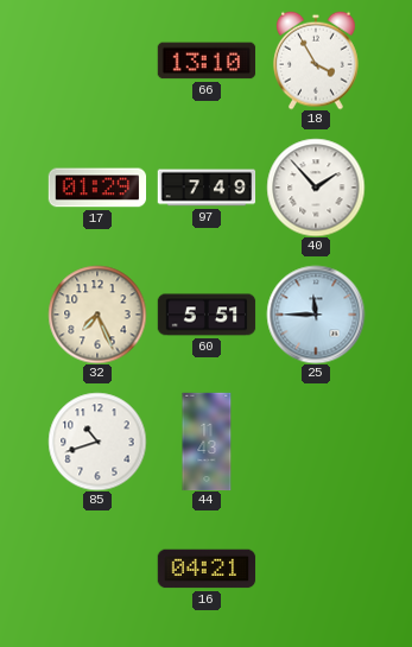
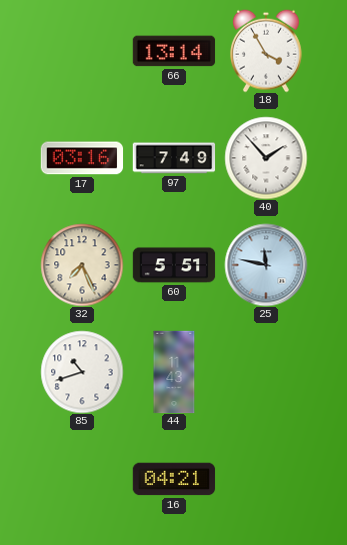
66: 13:10 -> 13:14 (174, 51)
17: 01:29 -> 03:16 (82, 158)
25: 11:45 -> 11:47 (266, 265)
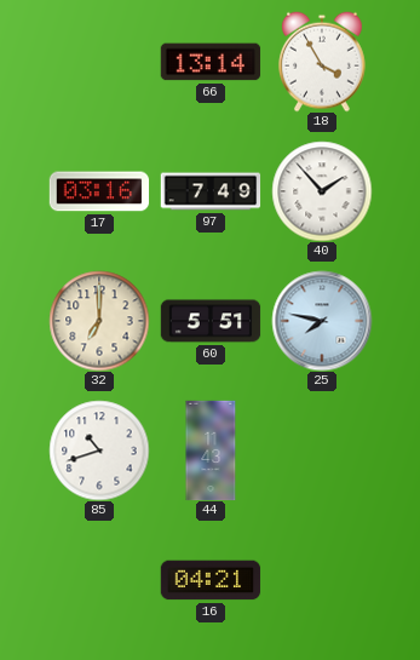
32: 7:26 -> 7:00 (99, 321)
25: 11:47 -> 7:47 (322, 321)
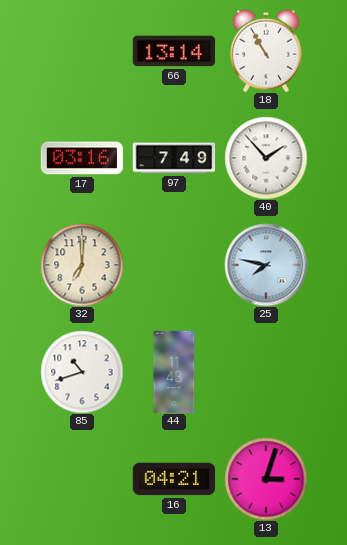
18: 3:55 -> 10:55 (267, 51)
60: 5:51 -> none (211, 321)
13: none -> 3:03 (266, 479)
